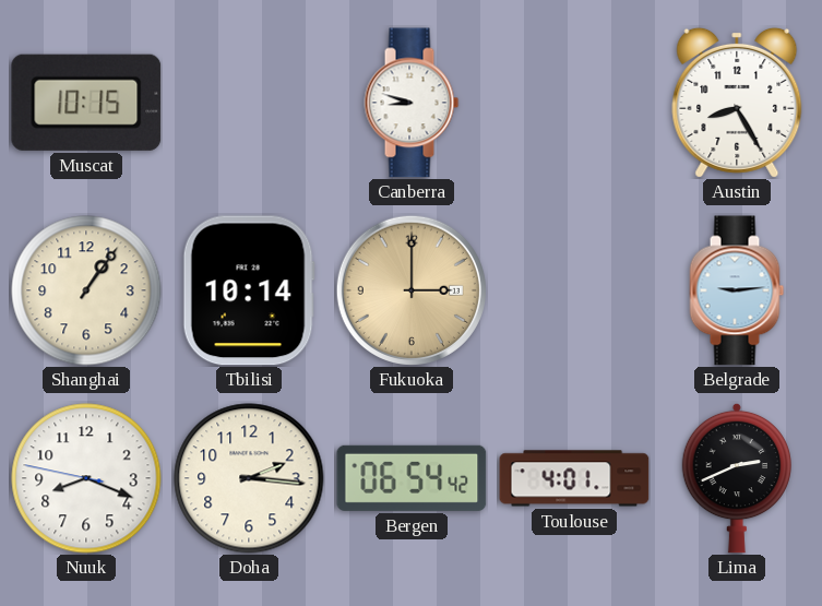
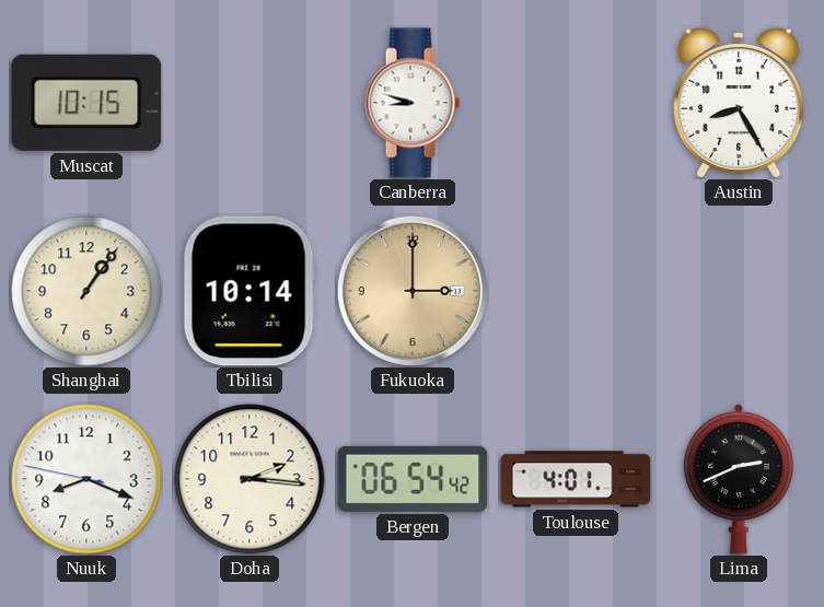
Belgrade: 9:14 -> none (737, 290)
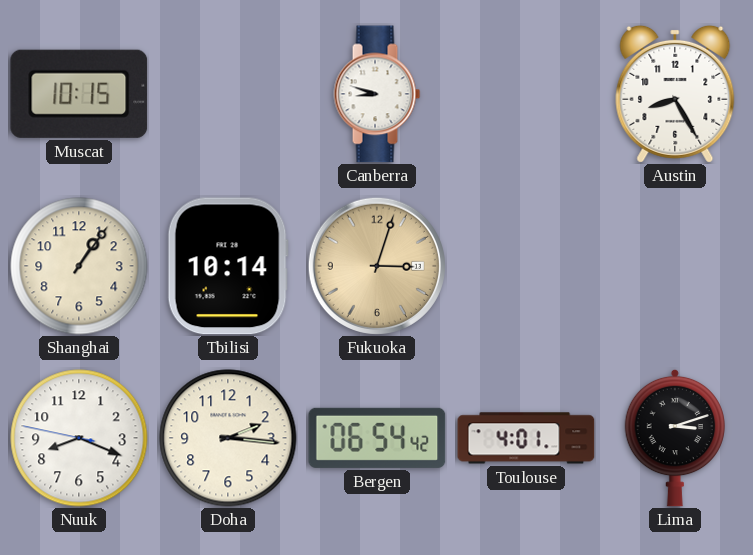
Fukuoka: 3:00 -> 3:03 (377, 266)
Lima: 2:41 -> 3:12 (675, 438)
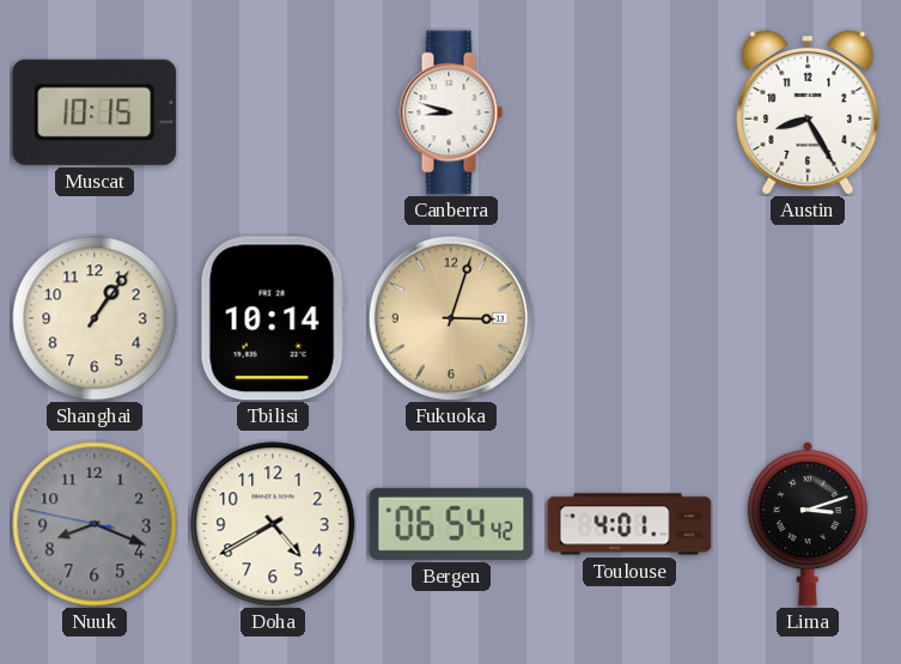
Nuuk dial: white -> grey (95, 524)
Doha: 2:16 -> 4:40 (273, 524)
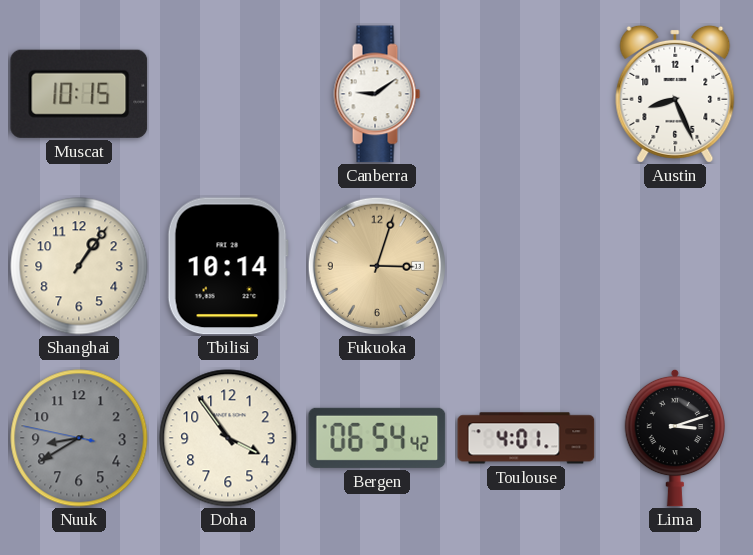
Canberra: 8:48 -> 9:09 (377, 94)
Austin: 8:25 -> 8:26 (675, 94)
Nuuk: 8:18 -> 8:39 (79, 438)
Doha: 4:40 -> 3:54 (228, 438)
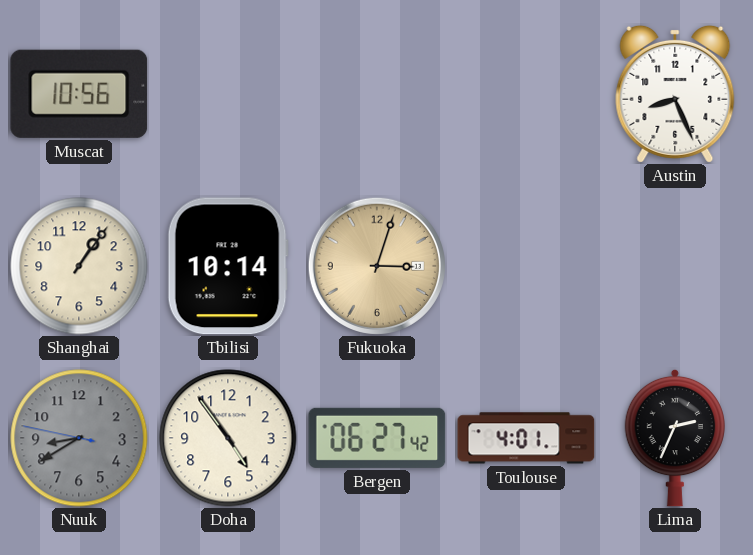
Muscat: 10:15 -> 10:56 (79, 94)
Canberra: 9:09 -> none (377, 94)
Doha: 3:54 -> 4:54 (228, 438)
Bergen: 06:54 -> 06:27 (377, 438)
Lima: 3:12 -> 2:34 (675, 438)
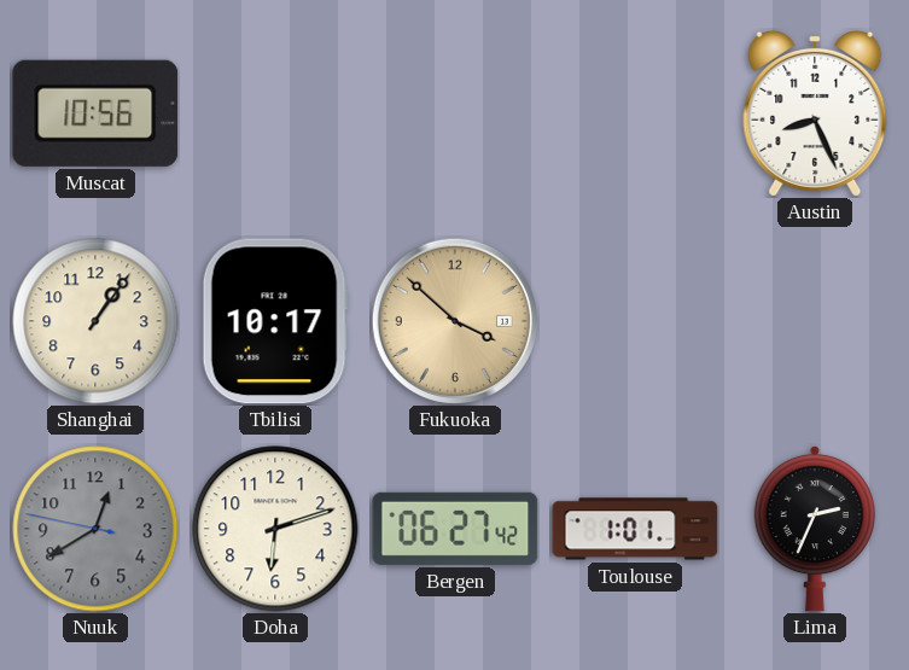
Tbilisi: 10:14 -> 10:17 (275, 321)
Fukuoka: 3:03 -> 3:52 (455, 321)
Nuuk: 8:39 -> 12:39 (95, 529)
Doha: 4:54 -> 6:12 (275, 529)
Toulouse: 4:01 -> 1:01 (635, 529)
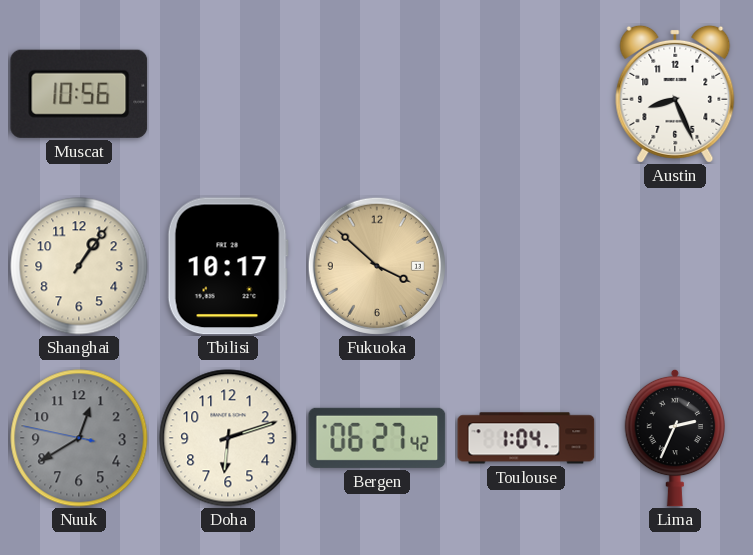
Toulouse: 1:01 -> 1:04 (526, 438)
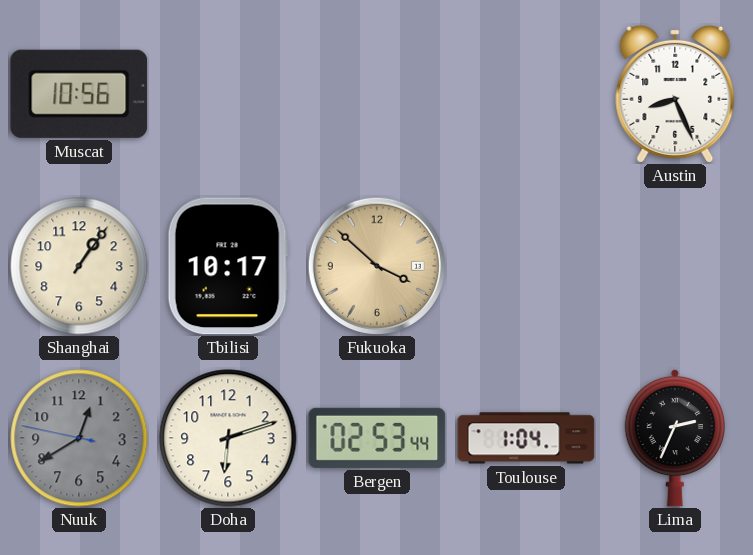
Bergen: 06:27 -> 02:53 (377, 438)
